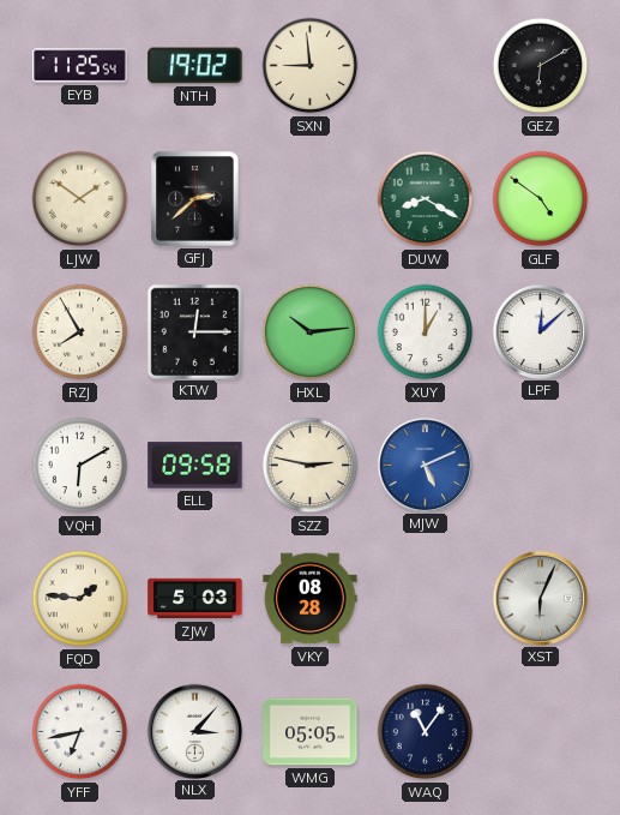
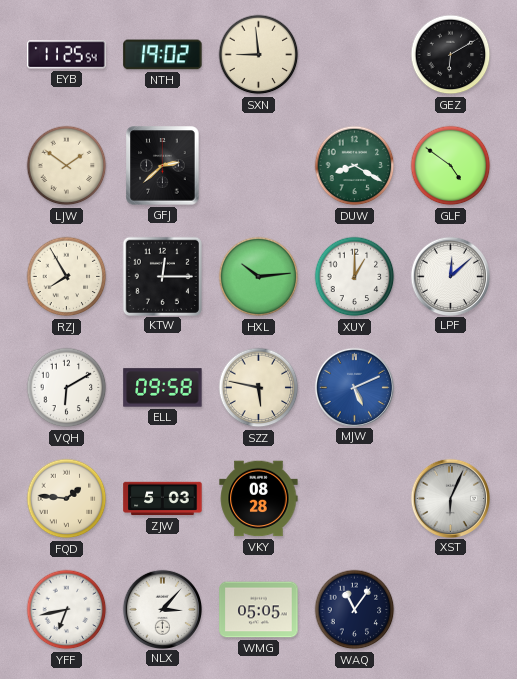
SZZ: 2:47 -> 5:47 (259, 388)
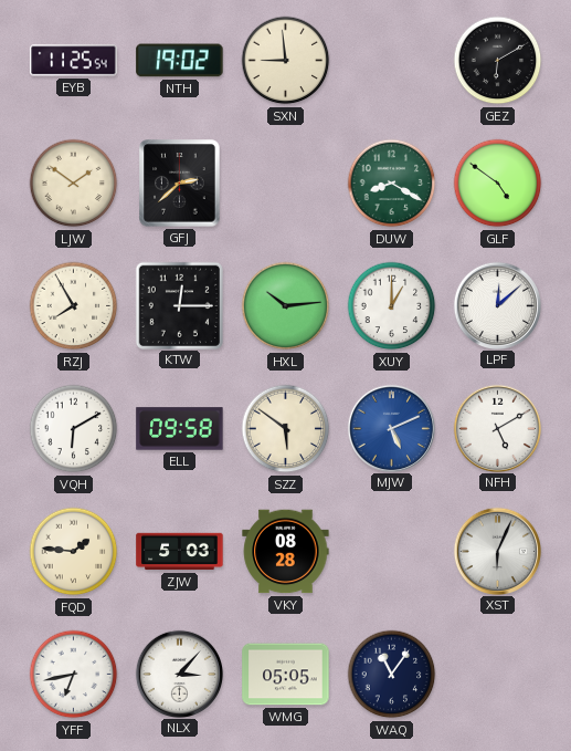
SZZ: 5:47 -> 5:51 (286, 429)
NFH: none -> 5:10 (497, 428)
